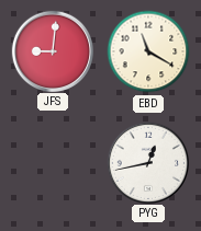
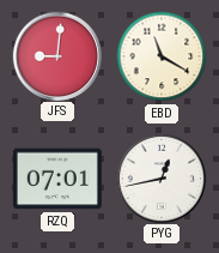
RZQ: none -> 07:01 (57, 179)
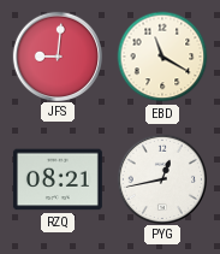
RZQ: 07:01 -> 08:21 (58, 179)
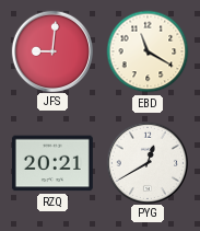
RZQ: 08:21 -> 20:21 (52, 163)
PYG: 12:43 -> 12:40 (146, 162)
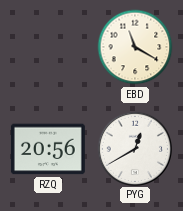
JFS: 9:01 -> none (51, 50)
RZQ: 20:21 -> 20:56 (48, 149)
